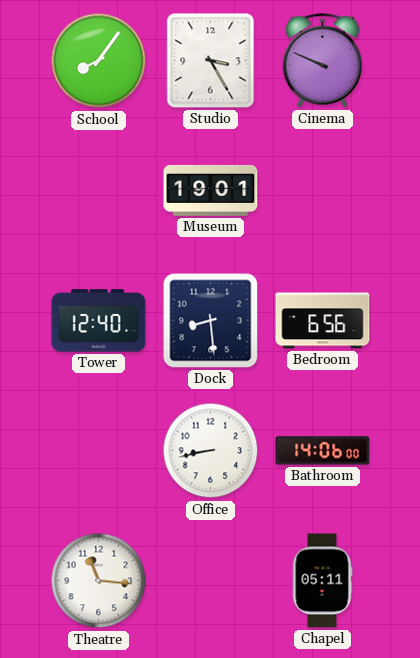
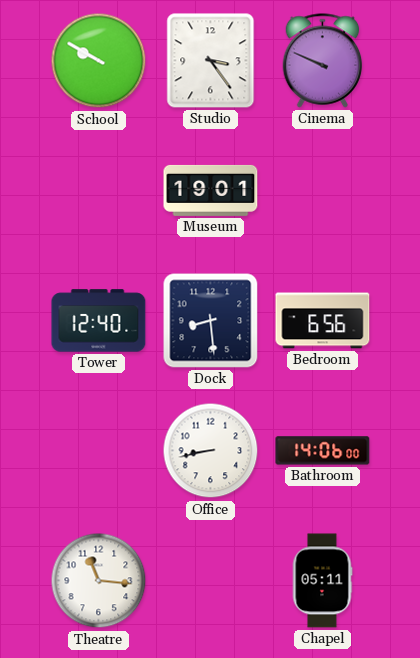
School: 8:06 -> 9:50 (99, 61)
Studio: 3:25 -> 3:24 (211, 61)
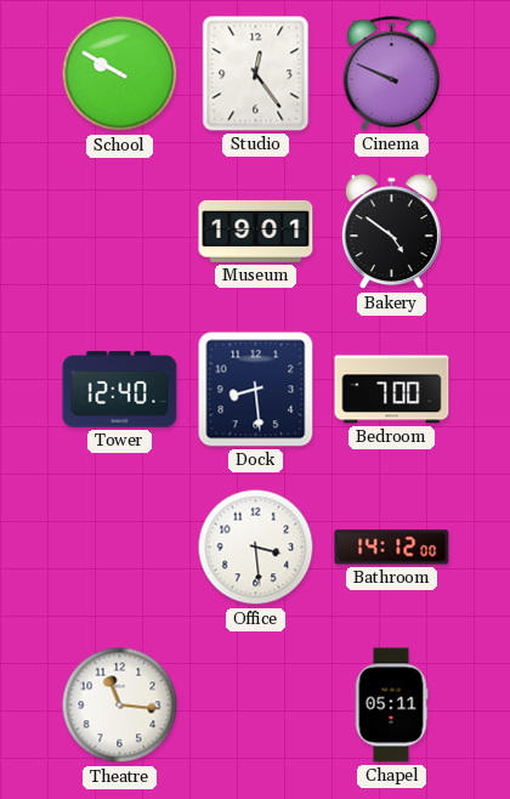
Studio: 3:24 -> 12:24 (256, 74)
Bakery: none -> 4:51 (391, 232)
Bedroom: 6:56 -> 7:00 (392, 390)
Office: 8:43 -> 3:29 (256, 548)
Bathroom: 14:06 -> 14:12 (392, 548)
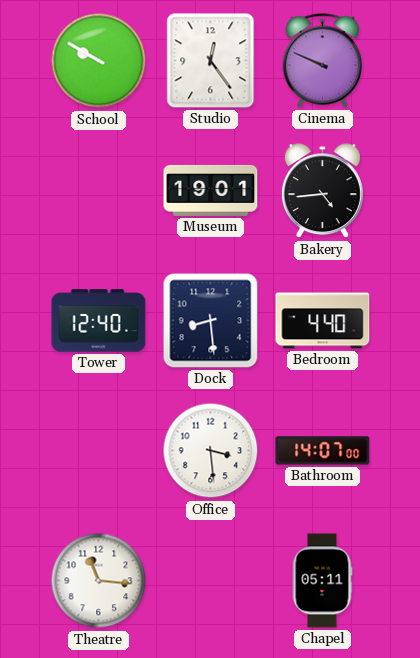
Bakery: 4:51 -> 4:44 (322, 191)
Bedroom: 7:00 -> 4:40 (323, 321)
Bathroom: 14:12 -> 14:07 (323, 451)
